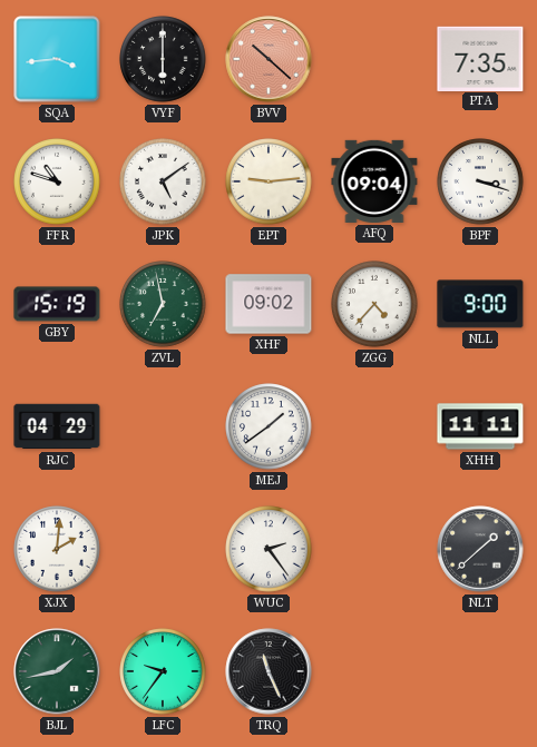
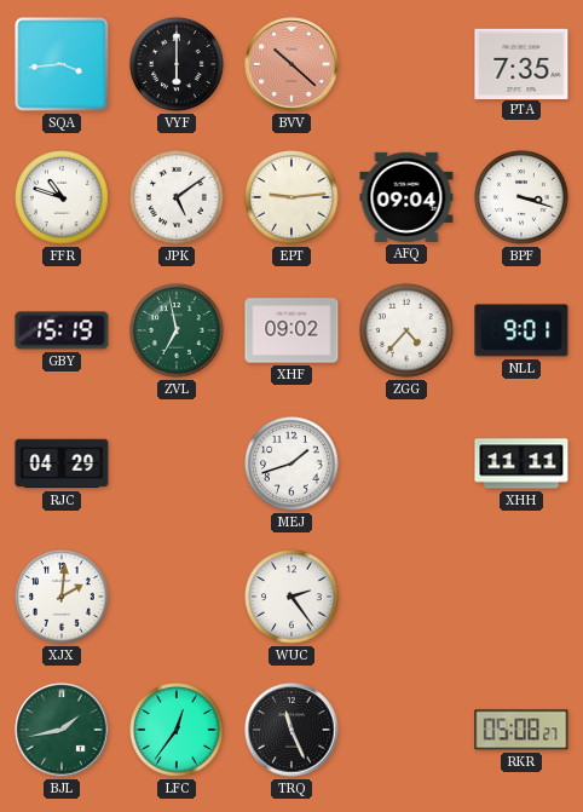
NLL: 9:00 -> 9:01 (521, 330)
MEJ: 1:39 -> 1:42 (291, 463)
NLT: 1:38 -> none (480, 549)
LFC: 9:36 -> 12:36 (177, 730)
RKR: none -> 05:08 (521, 730)
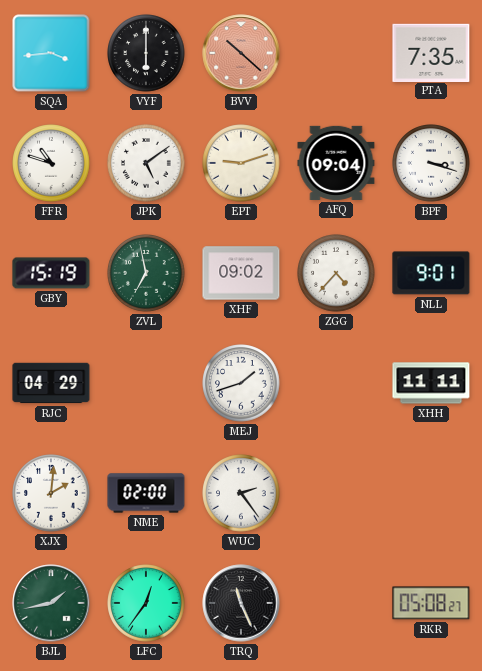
EPT: 9:14 -> 9:12 (241, 163)
NME: none -> 02:00 (146, 493)
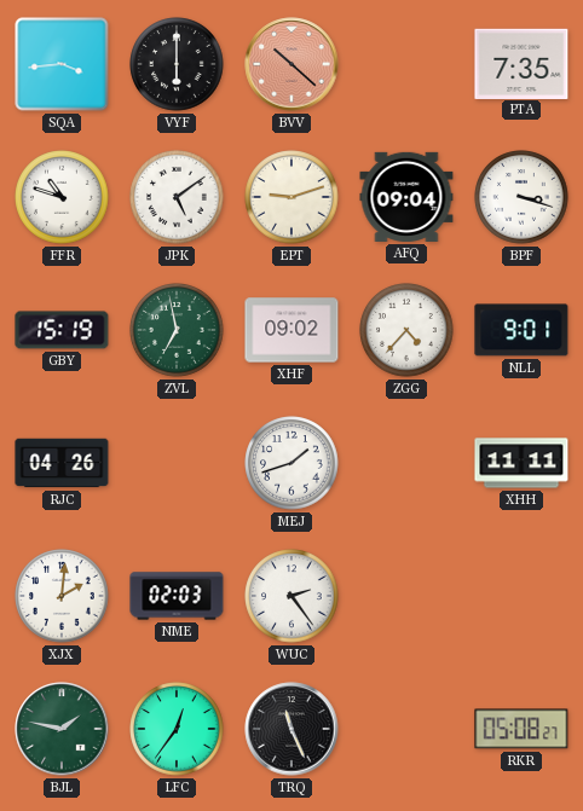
RJC: 04:29 -> 04:26 (62, 463)
NME: 02:00 -> 02:03 (177, 596)
BJL: 1:43 -> 1:47 (62, 729)
